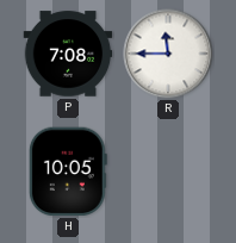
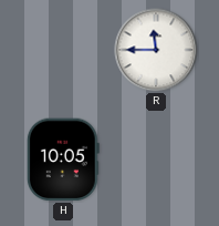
P: 7:08 -> none (68, 54)
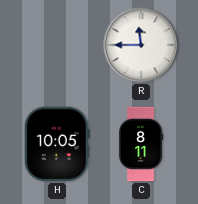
C: none -> 8:11 (141, 144)
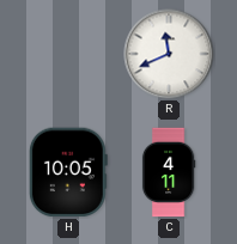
R: 11:45 -> 11:41 (169, 54)
C: 8:11 -> 4:11 (169, 172)
